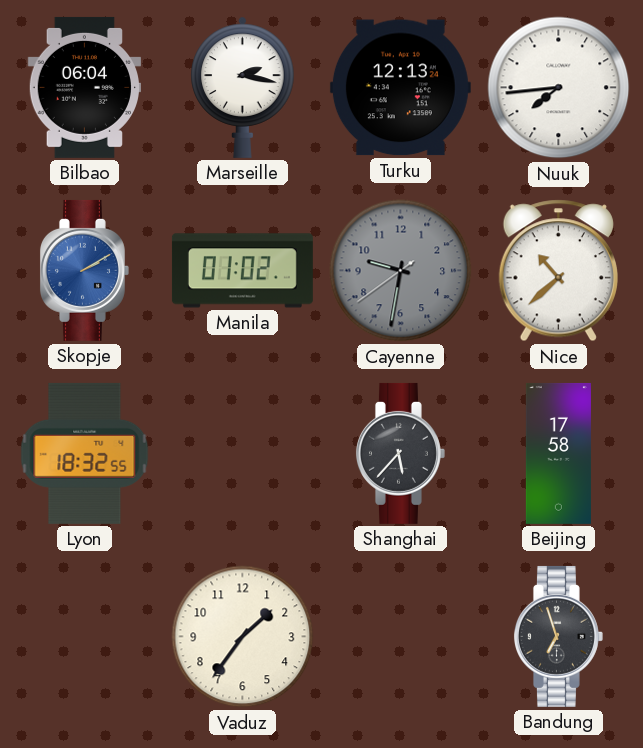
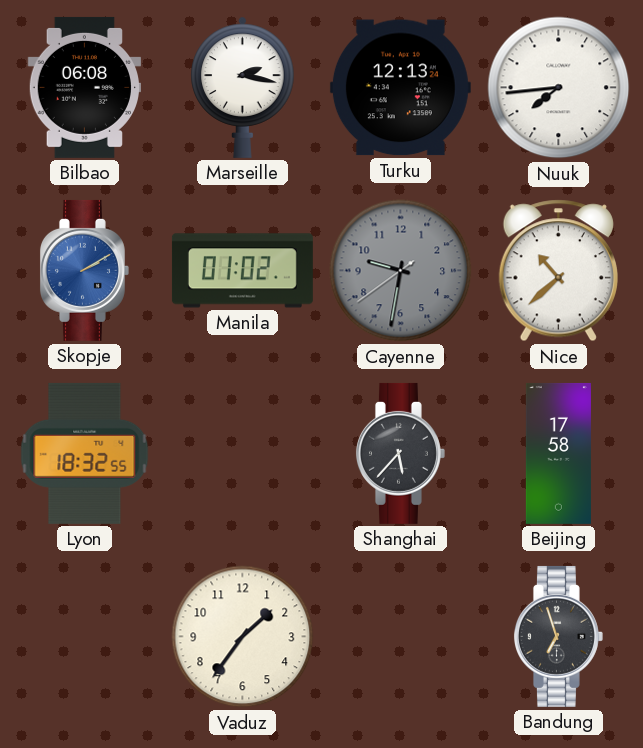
Bilbao: 06:04 -> 06:08 (84, 87)
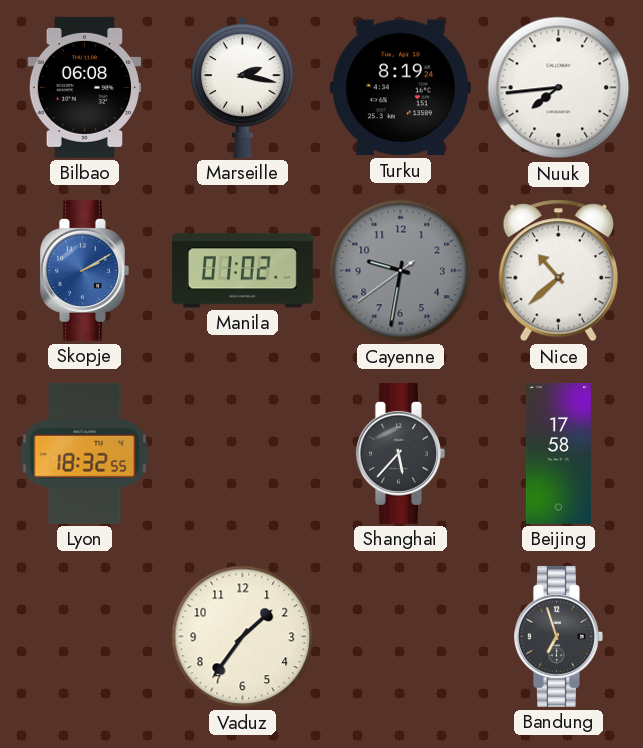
Turku: 12:13 -> 8:19 (400, 88)
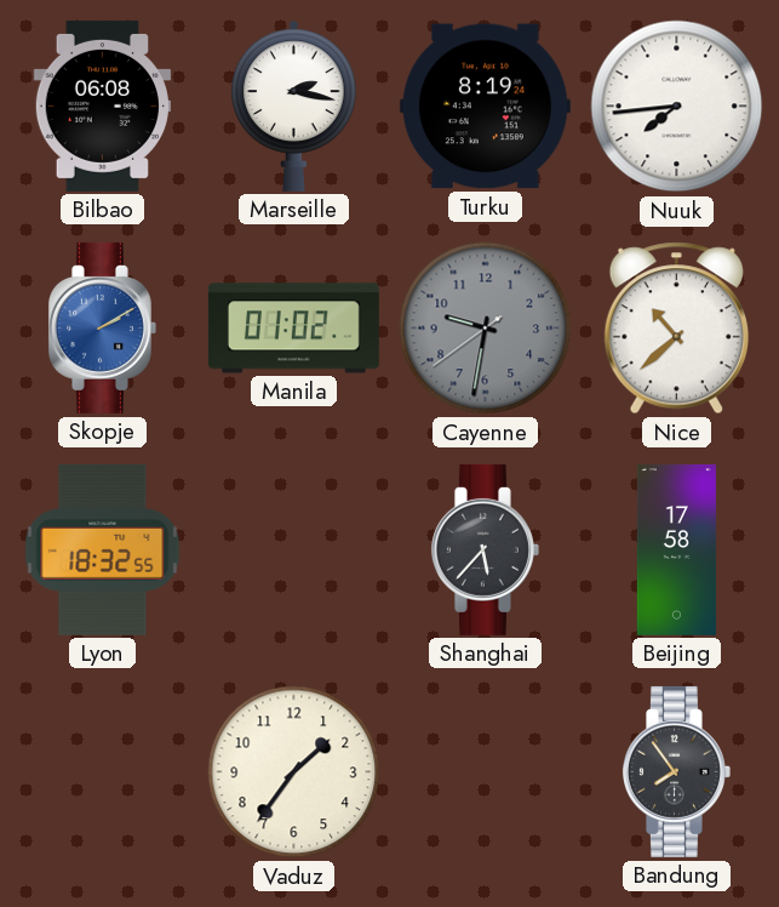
Bandung: 6:57 -> 7:54 (676, 771)
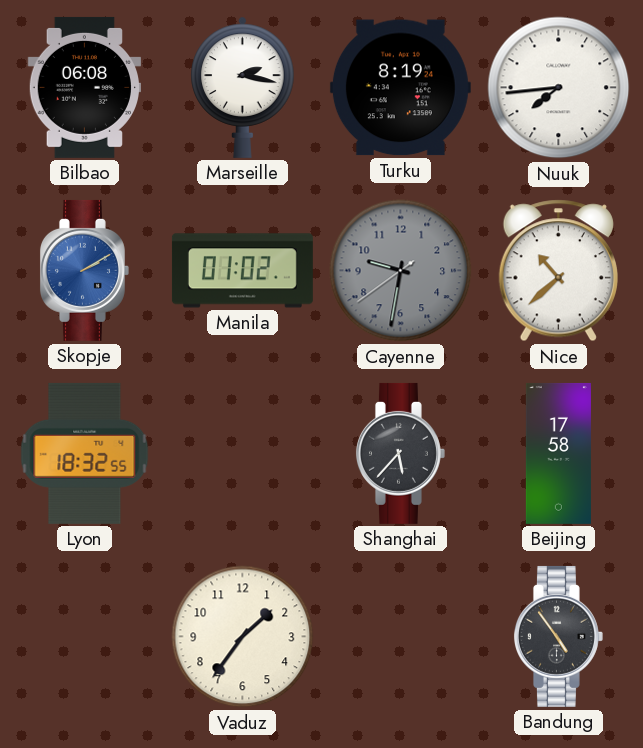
Bandung: 7:54 -> 4:54 (558, 636)
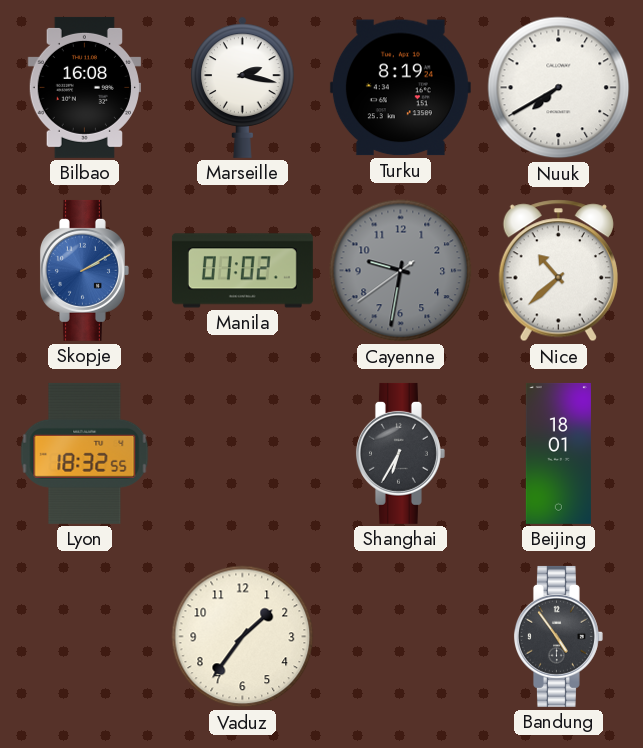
Bilbao: 06:08 -> 16:08 (84, 87)
Nuuk: 7:44 -> 7:40 (559, 88)
Shanghai: 5:37 -> 6:35 (400, 453)
Beijing: 17:58 -> 18:01 (558, 453)
